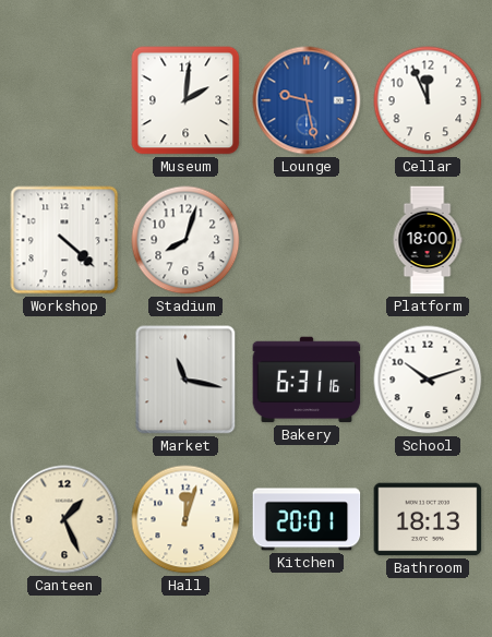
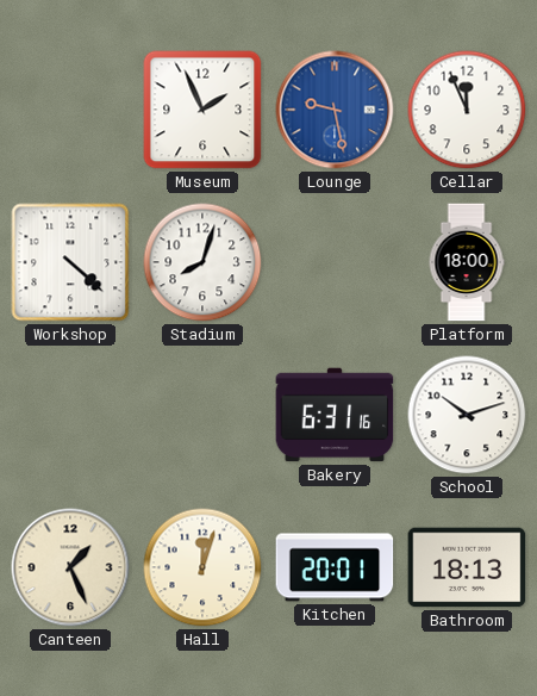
Museum: 2:01 -> 1:56 (202, 110)
Market: 11:17 -> none (185, 380)
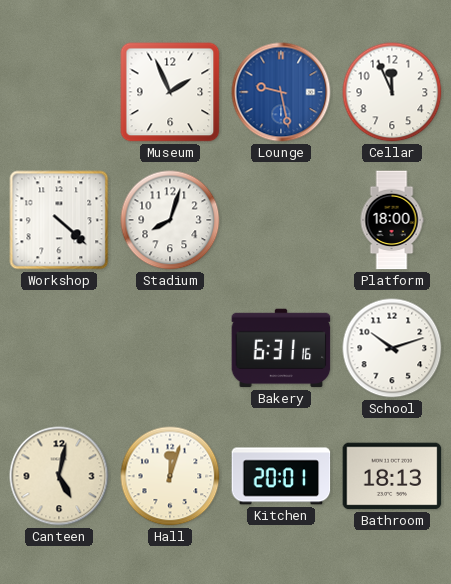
Canteen: 1:26 -> 5:02 (59, 476)
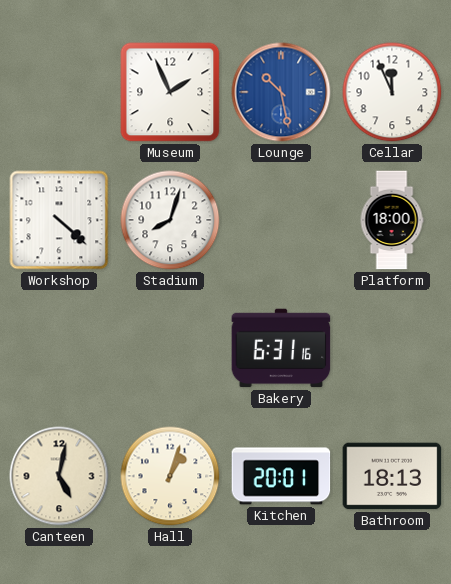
Lounge: 9:28 -> 10:28 (281, 92)
School: 10:12 -> none (392, 348)
Hall: 12:03 -> 1:03 (170, 476)
